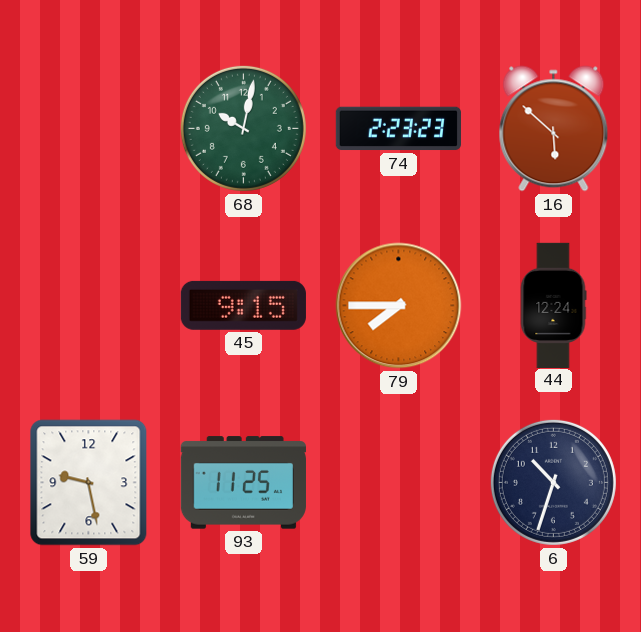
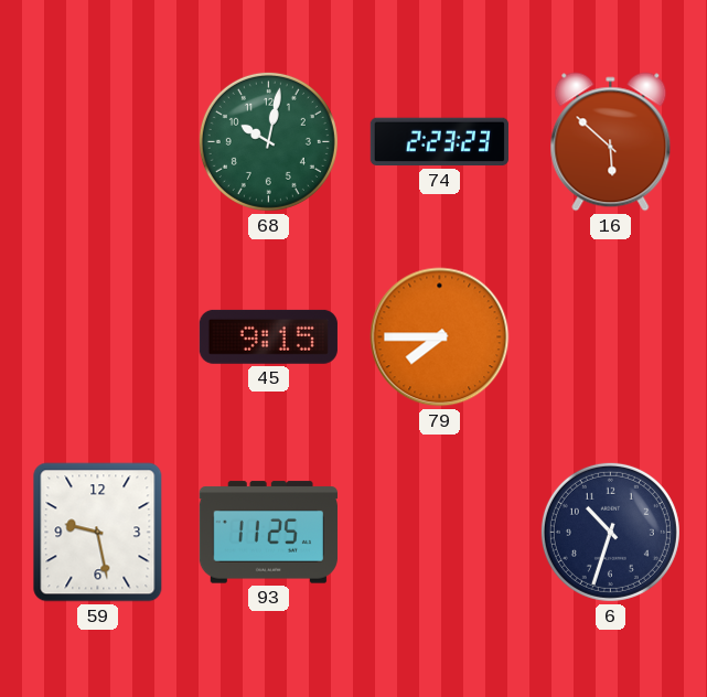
44: 12:24 -> none (553, 305)
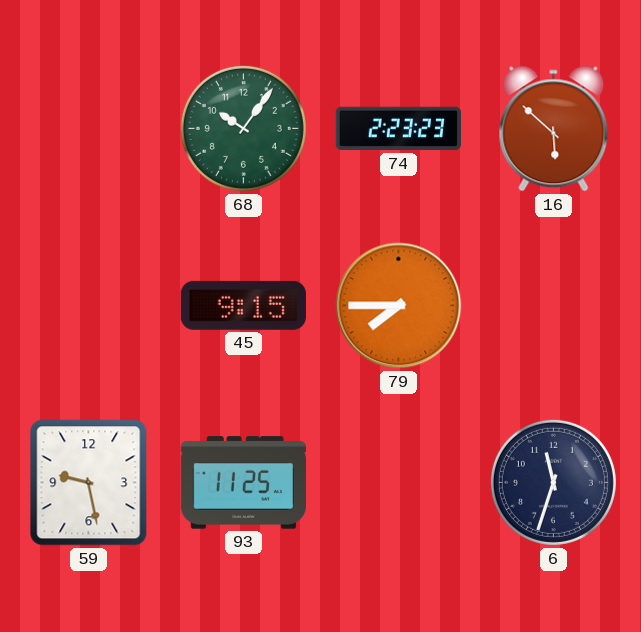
68: 10:02 -> 10:06 (243, 128)
6: 10:33 -> 11:33 (553, 482)
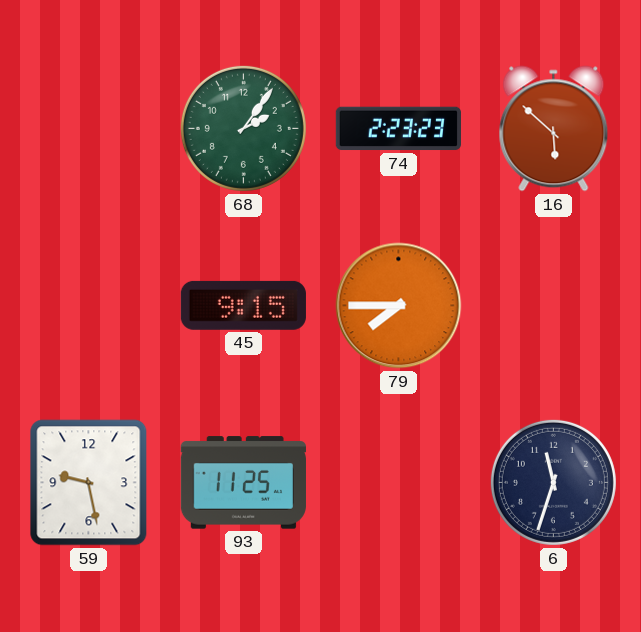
68: 10:06 -> 2:06 (243, 128)
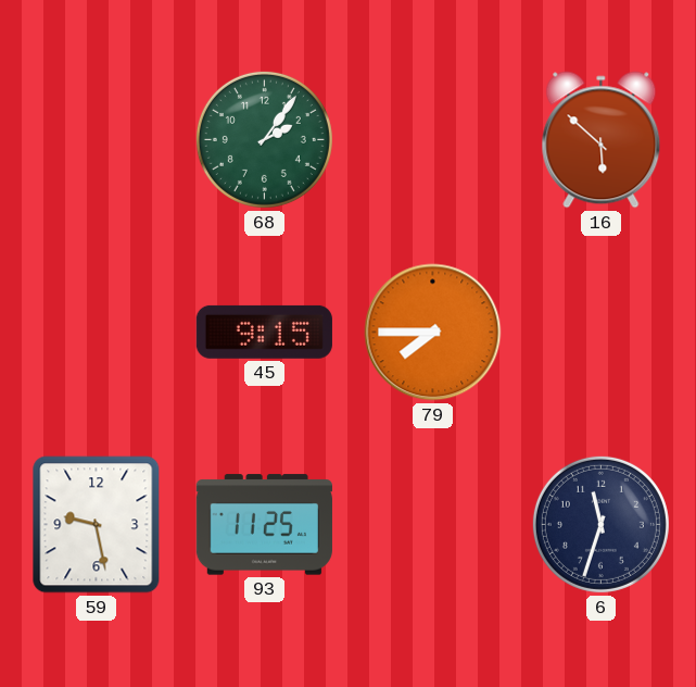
74: 2:23 -> none (398, 129)
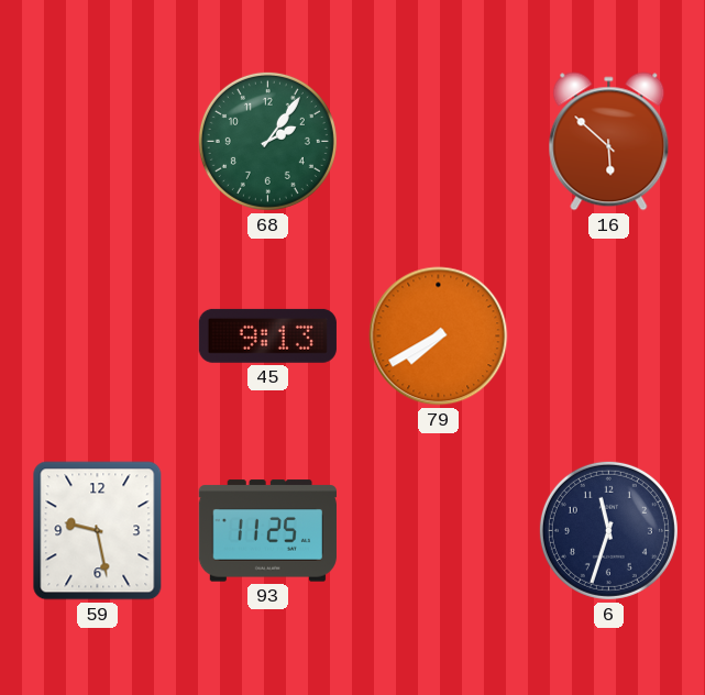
45: 9:15 -> 9:13 (267, 335)
79: 7:45 -> 7:40 (439, 337)
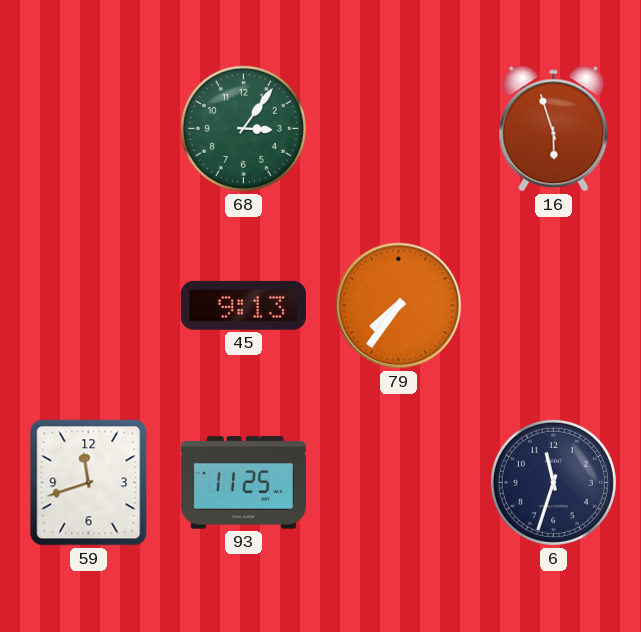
68: 2:06 -> 3:06 (243, 128)
16: 5:52 -> 5:57 (554, 129)
79: 7:40 -> 7:36 (399, 306)
59: 9:28 -> 11:42 (89, 483)
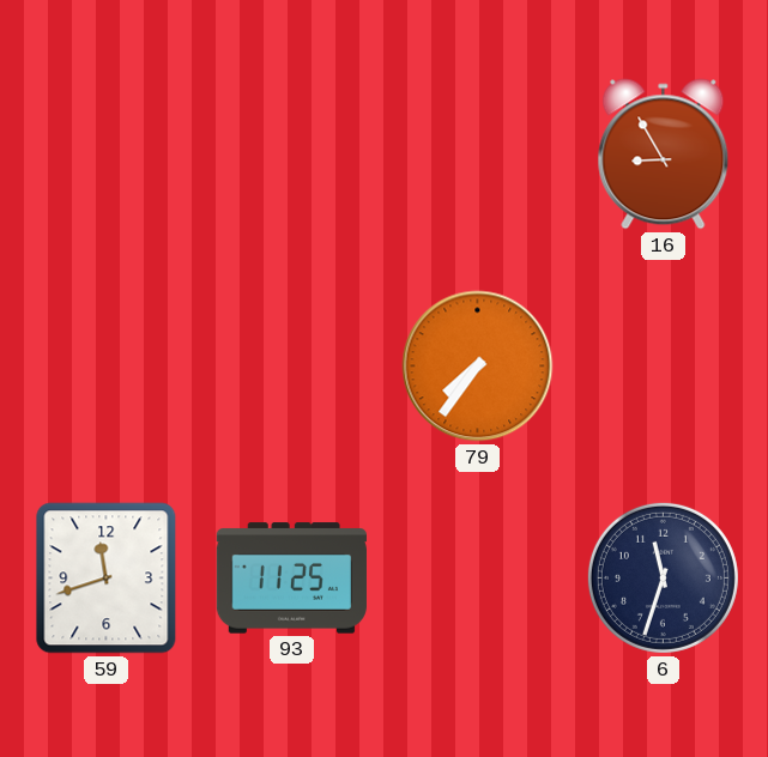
68: 3:06 -> none (243, 128)
16: 5:57 -> 8:55 (664, 155)
45: 9:13 -> none (243, 305)
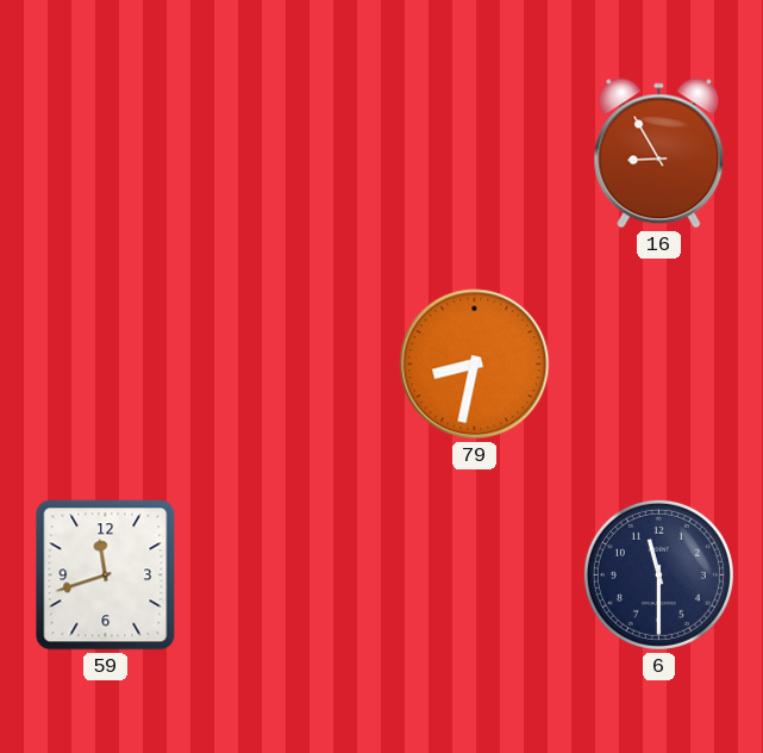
79: 7:36 -> 8:32 (475, 365)
93: 11:25 -> none (291, 579)
6: 11:33 -> 11:30 (658, 574)
